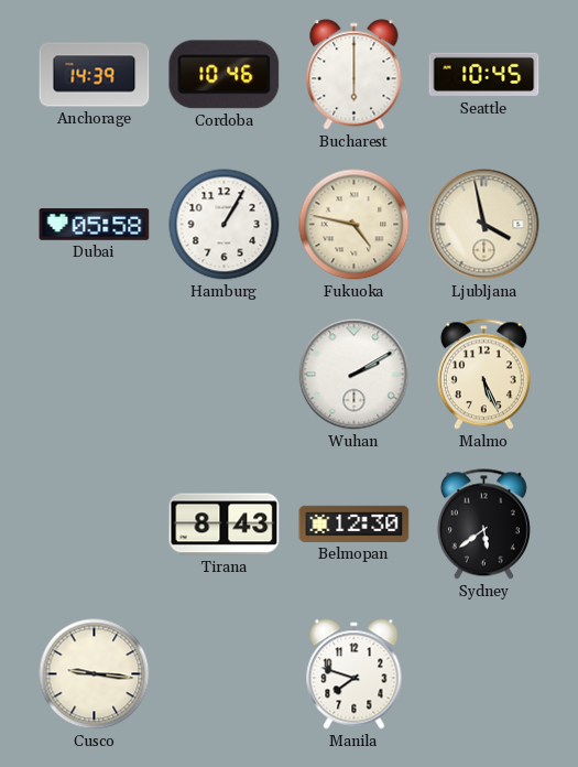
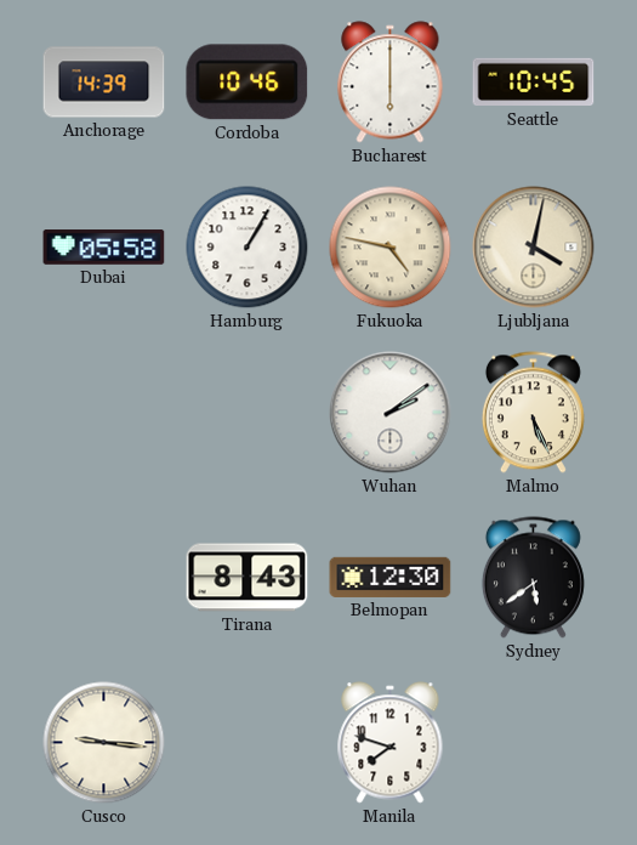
Ljubljana: 3:58 -> 4:02 (534, 248)
Wuhan: 2:10 -> 2:09 (391, 413)
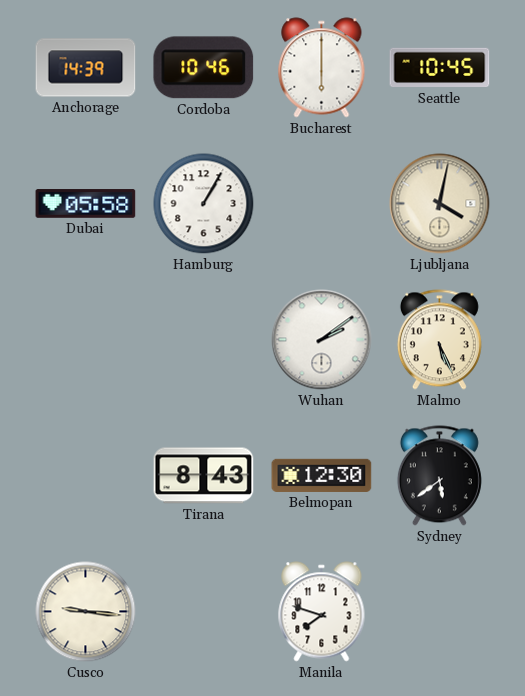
Fukuoka: 4:47 -> none (391, 248)
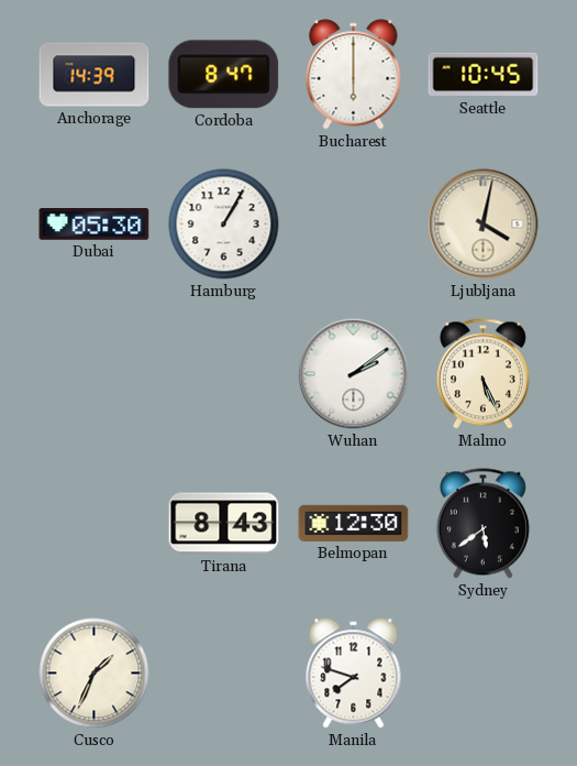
Cordoba: 10:46 -> 8:47 (224, 75)
Dubai: 05:58 -> 05:30 (95, 225)
Cusco: 9:16 -> 1:34 (95, 674)
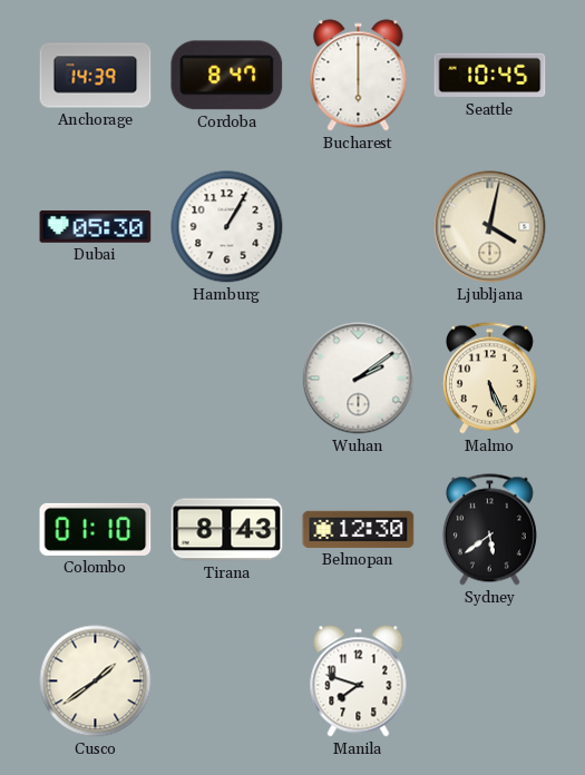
Colombo: none -> 01:10 (96, 529)
Cusco: 1:34 -> 1:39 (96, 681)
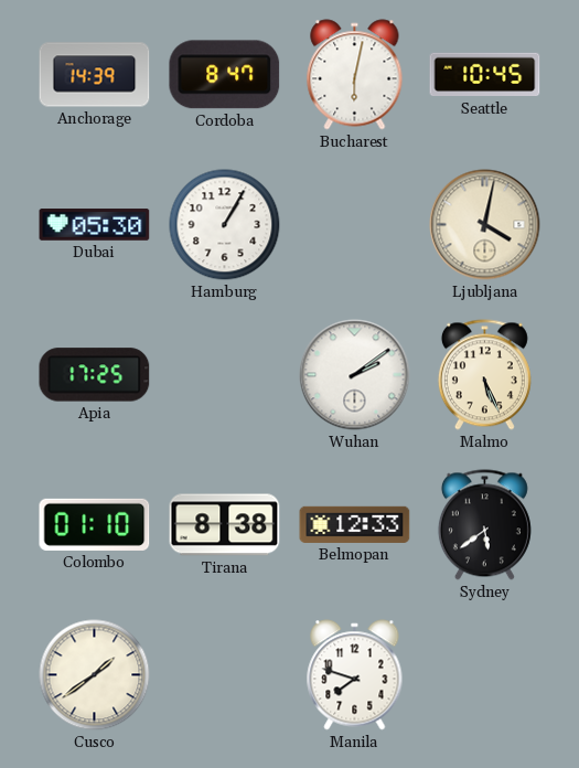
Bucharest: 6:00 -> 6:02 (355, 75)
Apia: none -> 17:25 (95, 375)
Tirana: 8:43 -> 8:38 (225, 525)
Belmopan: 12:30 -> 12:33 (355, 524)
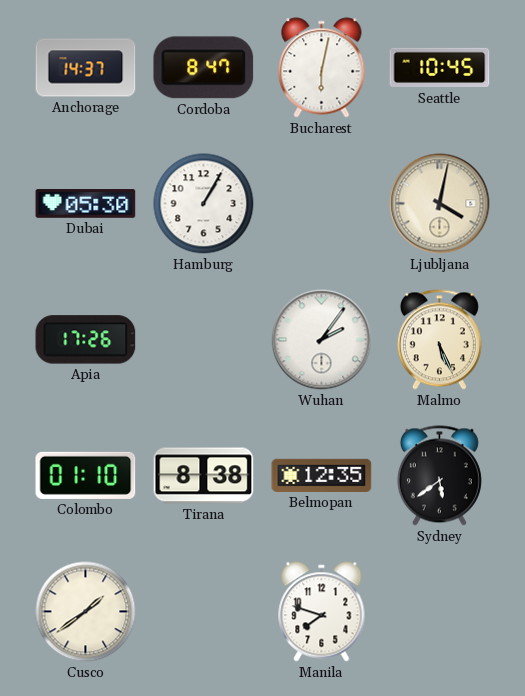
Anchorage: 14:39 -> 14:37 (86, 68)
Apia: 17:25 -> 17:26 (86, 340)
Wuhan: 2:09 -> 2:06 (322, 340)
Belmopan: 12:33 -> 12:35 (322, 475)
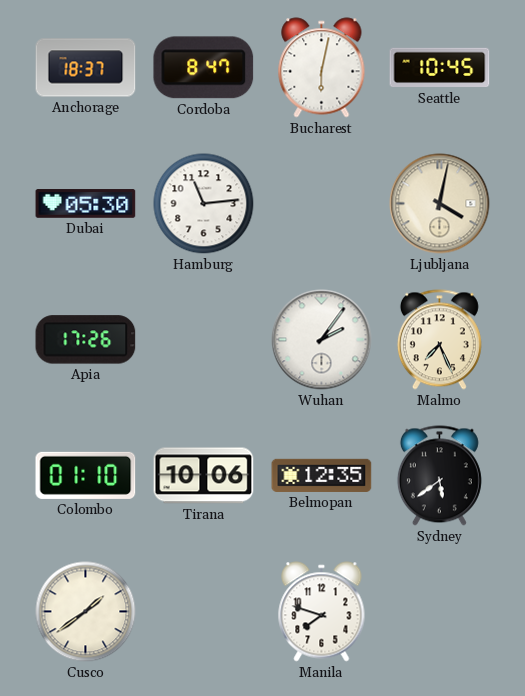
Anchorage: 14:37 -> 18:37 (86, 68)
Hamburg: 1:05 -> 11:14 (204, 204)
Malmo: 5:26 -> 7:26 (439, 340)
Tirana: 8:38 -> 10:06 (204, 476)
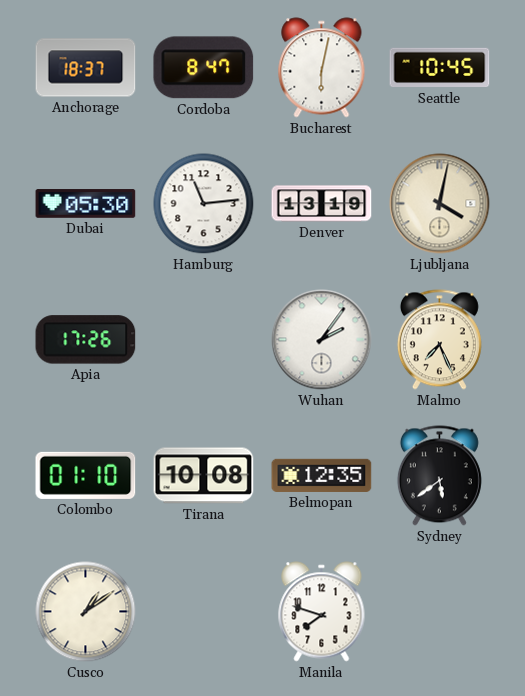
Denver: none -> 13:19 (322, 204)
Tirana: 10:06 -> 10:08 (204, 476)
Cusco: 1:39 -> 1:09 (86, 612)
